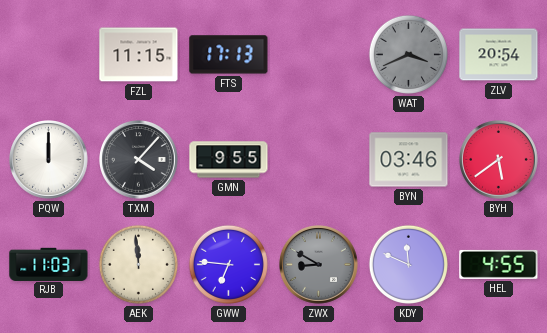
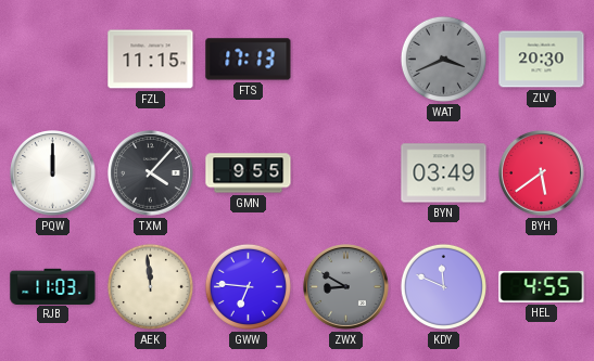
ZLV: 20:54 -> 20:30 (542, 60)
BYN: 03:46 -> 03:49 (444, 173)
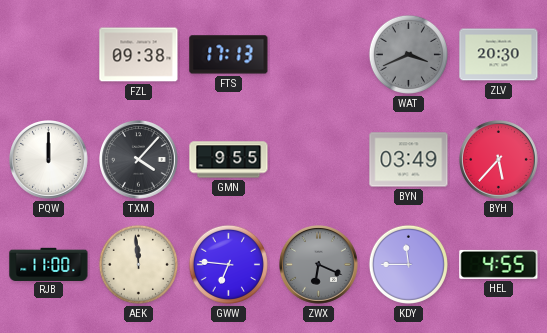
FZL: 11:15 -> 09:38 (139, 55)
BYH: 5:39 -> 5:37 (499, 160)
RJB: 11:03 -> 11:00 (49, 264)
ZWX: 8:50 -> 6:19 (319, 265)
KDY: 11:49 -> 11:45 (408, 264)
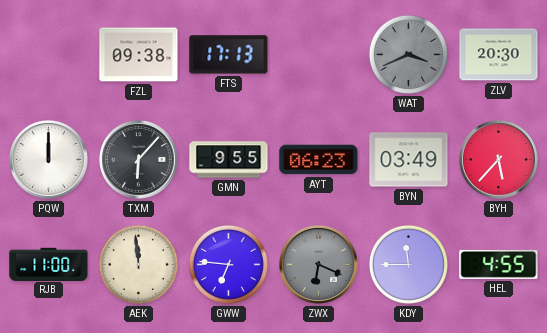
TXM: 4:07 -> 6:07 (139, 160)
AYT: none -> 06:23 (319, 160)
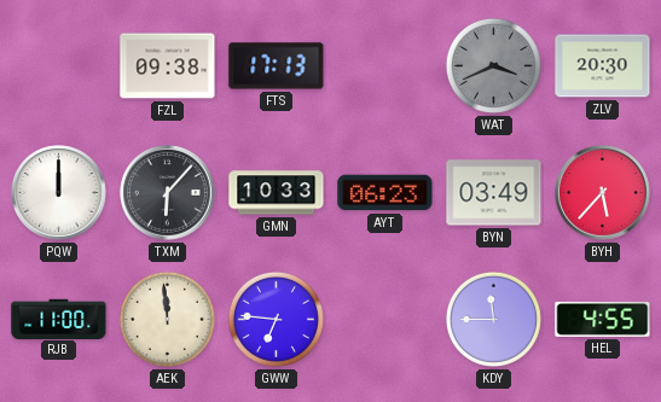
GMN: 9:55 -> 10:33 (277, 193)
ZWX: 6:19 -> none (319, 265)
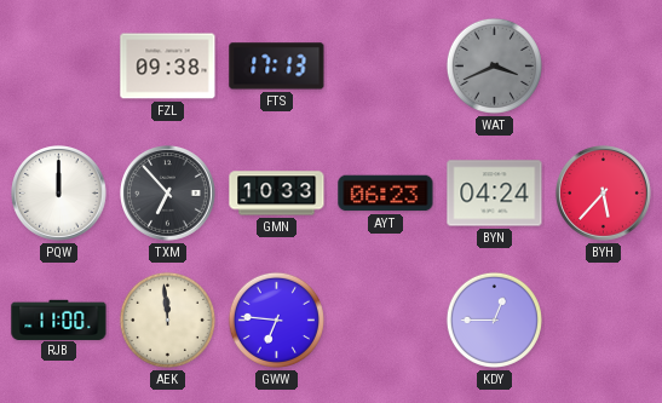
ZLV: 20:30 -> none (603, 66)
TXM: 6:07 -> 6:53 (168, 194)
BYN: 03:49 -> 04:24 (495, 194)
KDY: 11:45 -> 12:45 (494, 319)
HEL: 4:55 -> none (603, 319)
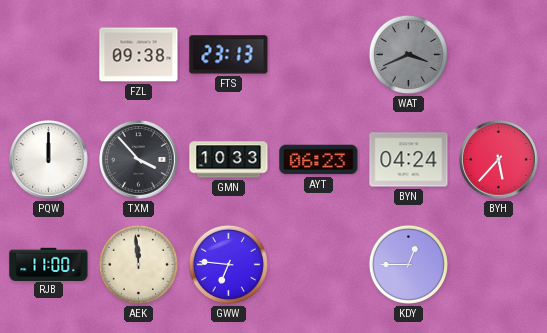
FTS: 17:13 -> 23:13 (229, 55)
TXM: 6:53 -> 3:53 (139, 160)
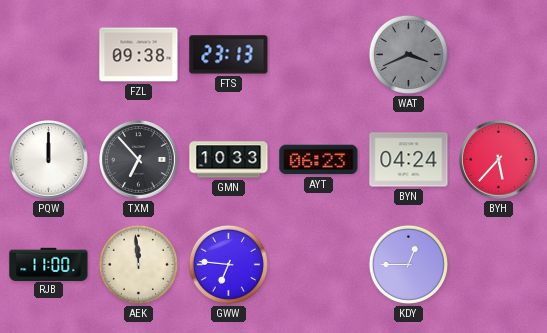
TXM: 3:53 -> 6:53 (139, 160)
